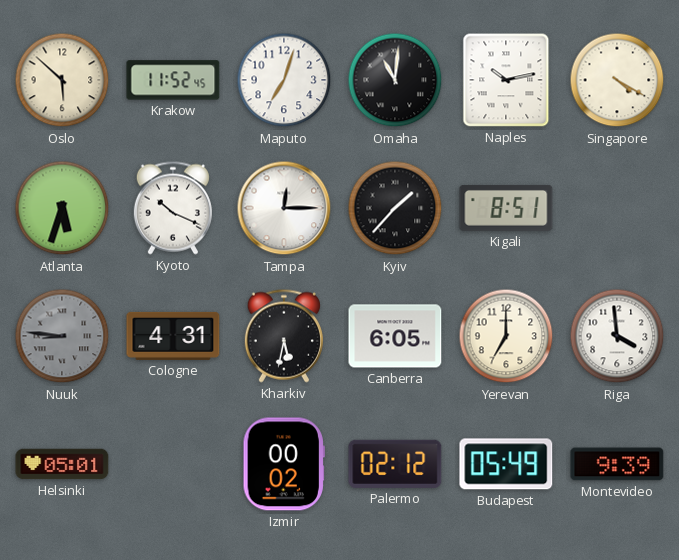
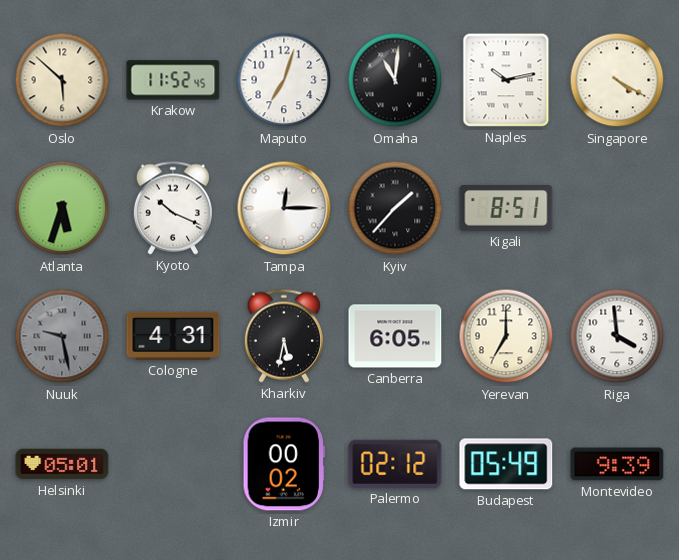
Nuuk: 8:46 -> 9:28 (62, 336)
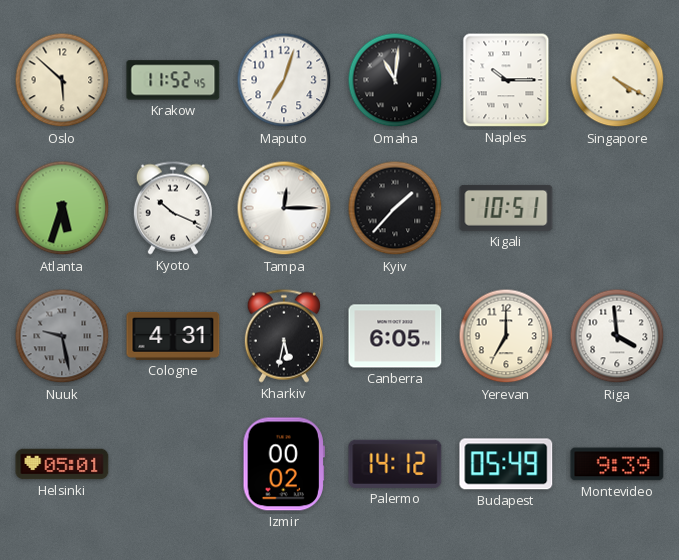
Naples: 10:13 -> 10:15 (506, 80)
Kigali: 8:51 -> 10:51 (506, 208)
Palermo: 02:12 -> 14:12 (395, 464)
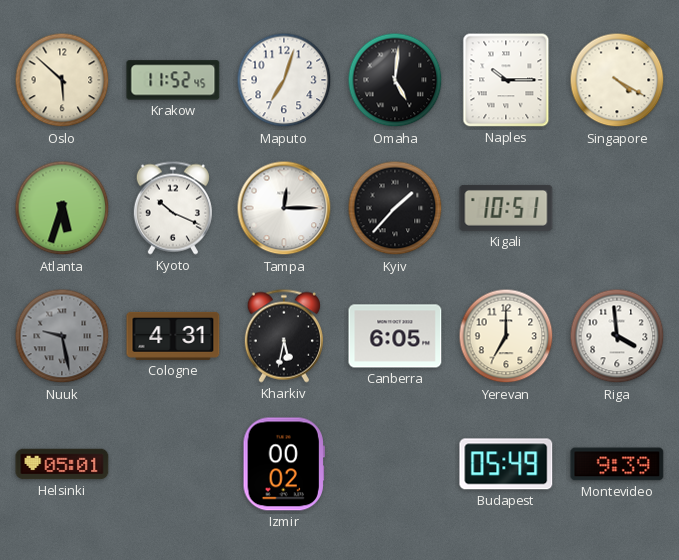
Omaha: 11:01 -> 5:01 (395, 80)
Palermo: 14:12 -> none (395, 464)
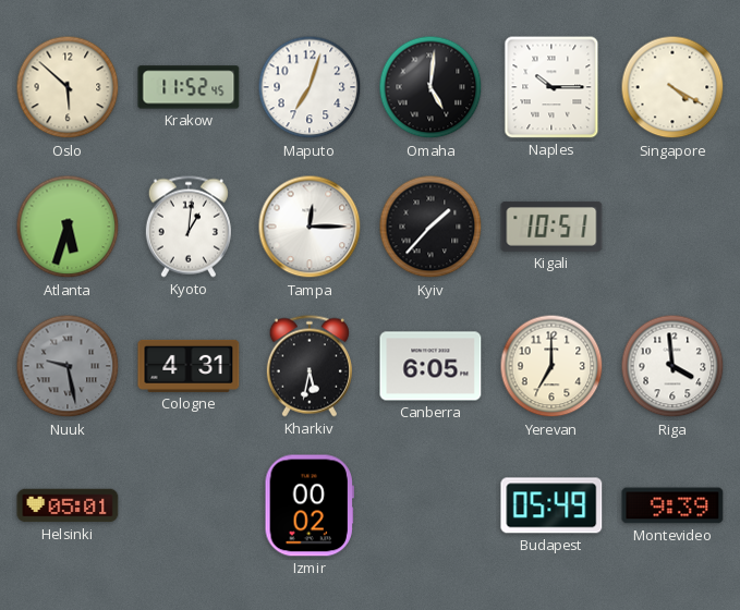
Kyoto: 10:19 -> 1:01 (189, 227)
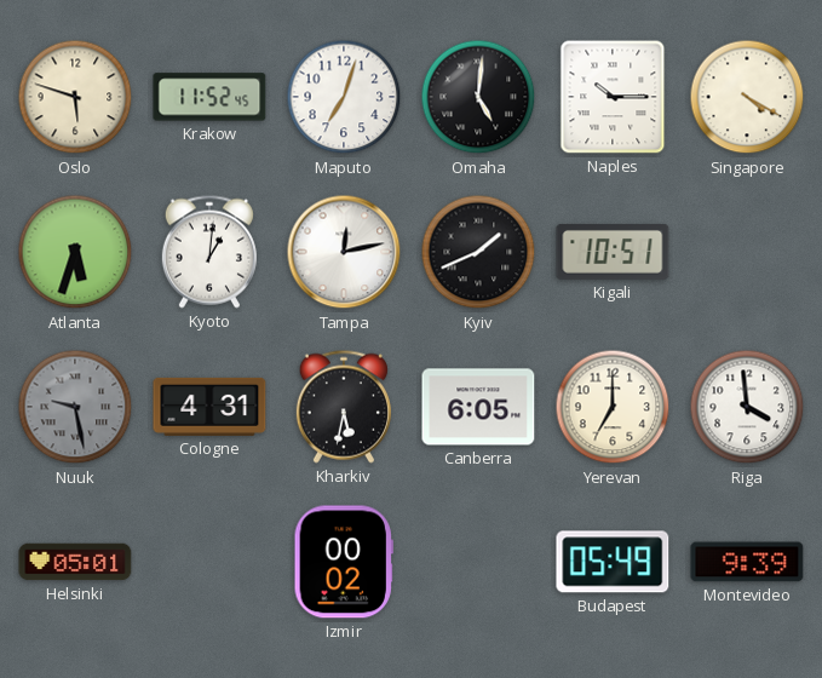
Oslo: 5:52 -> 5:48 (75, 97)
Tampa: 12:15 -> 12:13 (344, 252)
Kyiv: 1:37 -> 1:41 (478, 252)
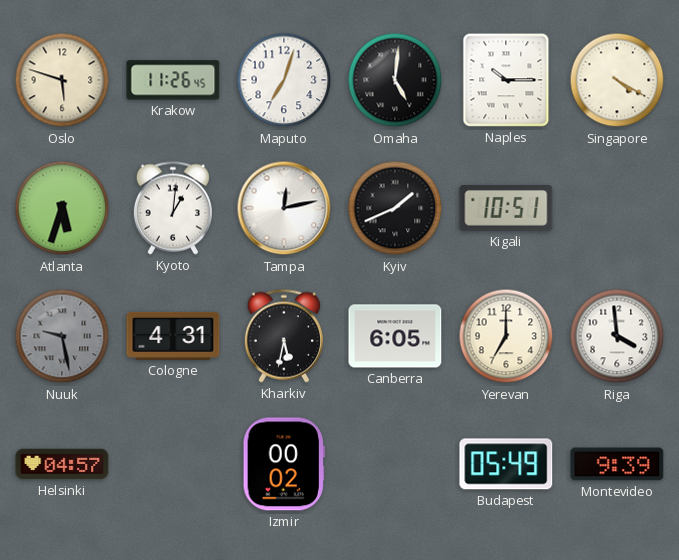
Krakow: 11:52 -> 11:26 (173, 80)
Helsinki: 05:01 -> 04:57 (62, 464)
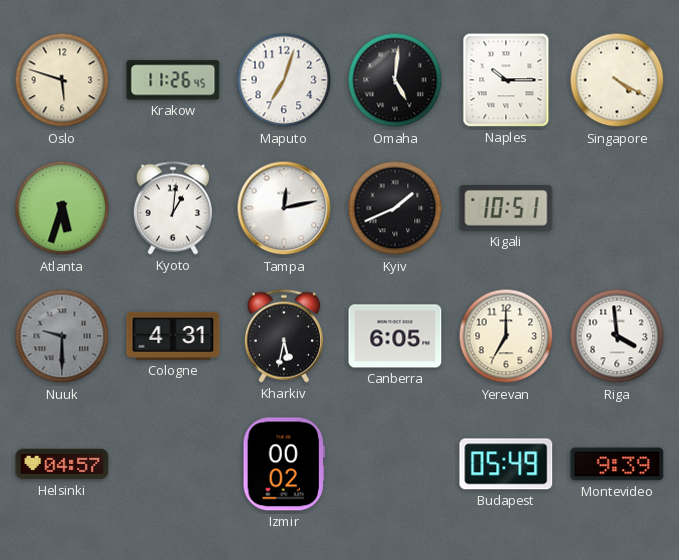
Nuuk: 9:28 -> 9:30 (62, 336)
